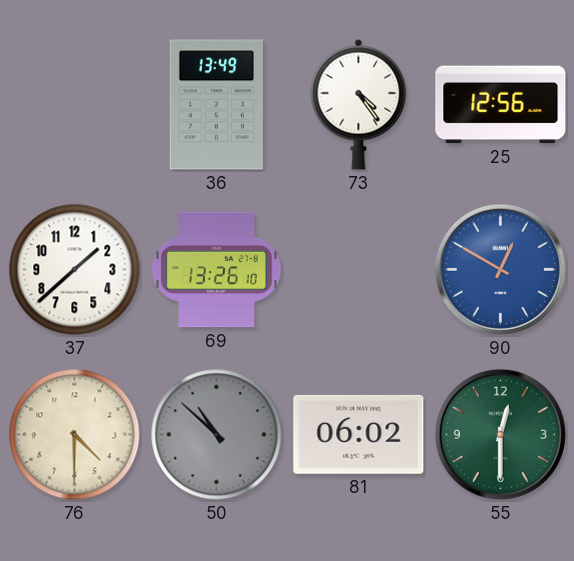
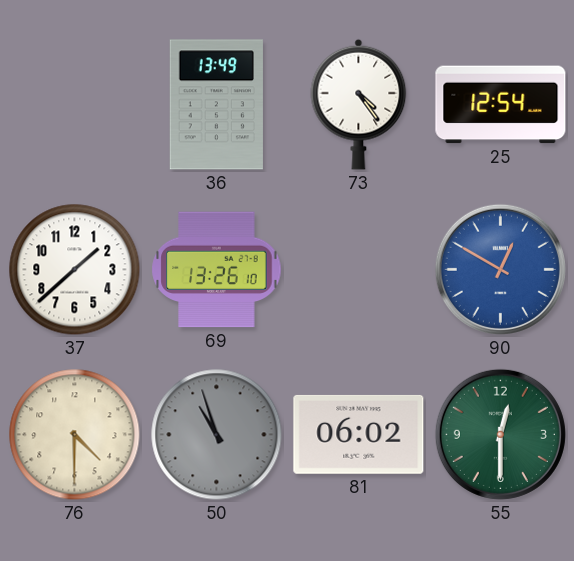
25: 12:56 -> 12:54 (501, 105)
50: 10:52 -> 10:57 (217, 435)
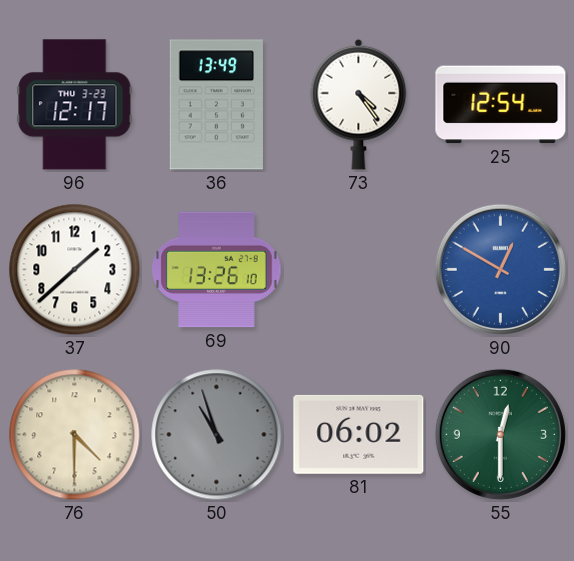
96: none -> 12:17 (75, 105)
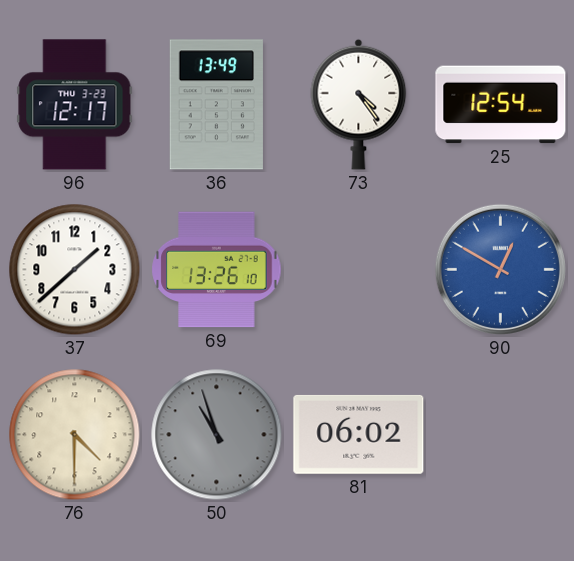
55: 12:30 -> none (500, 434)
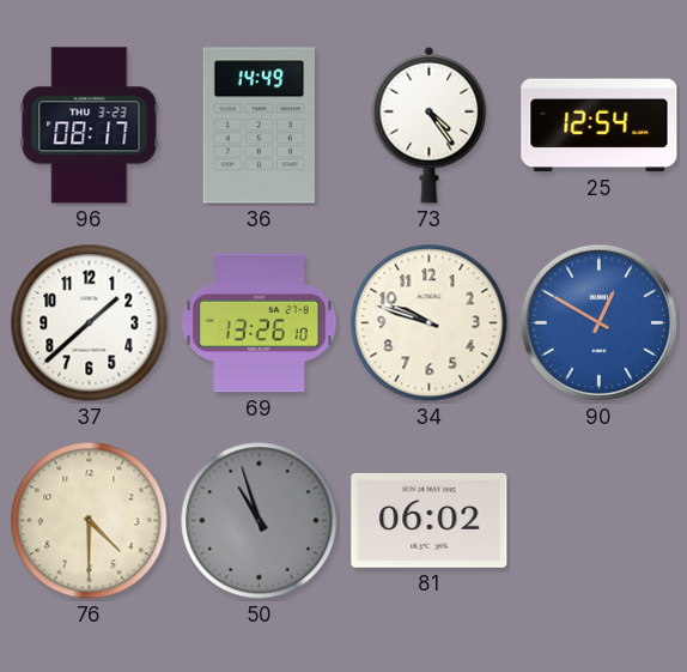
96: 12:17 -> 08:17 (90, 126)
36: 13:49 -> 14:49 (259, 126)
34: none -> 9:48 (430, 323)
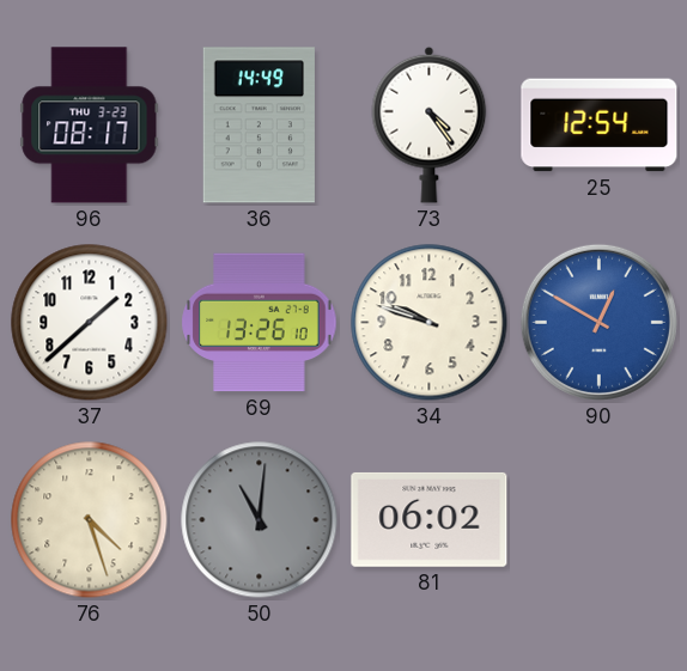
76: 4:30 -> 4:27 (90, 520)
50: 10:57 -> 11:01 (260, 520)
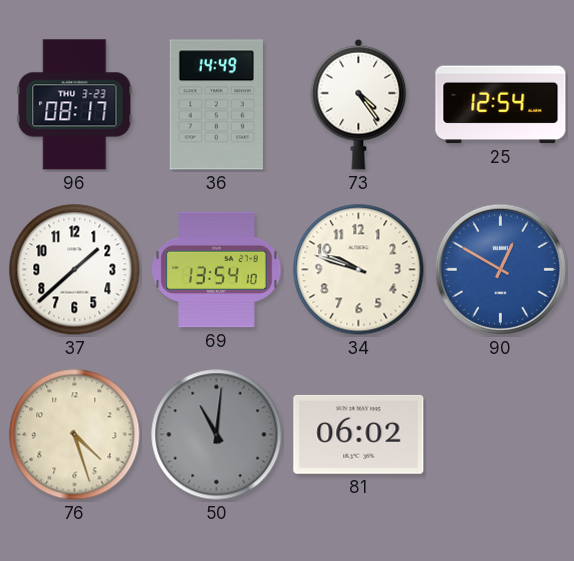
69: 13:26 -> 13:54 (217, 270)
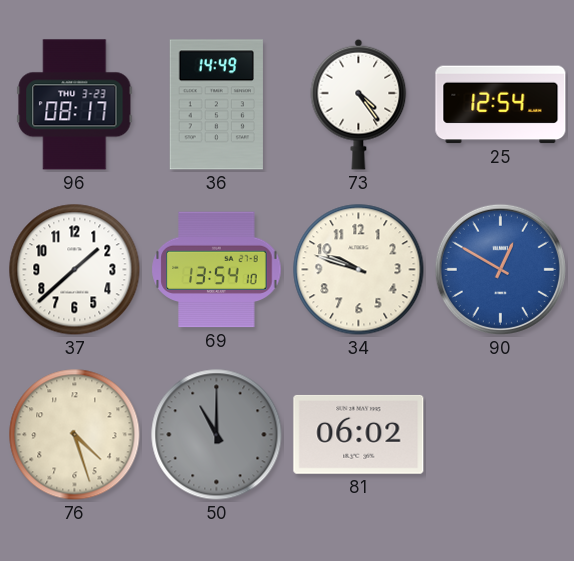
50: 11:01 -> 11:00 (217, 435)
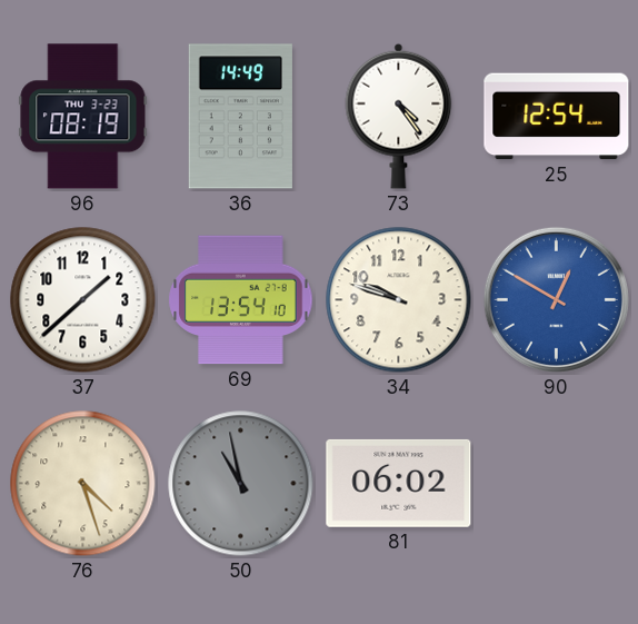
96: 08:17 -> 08:19 (83, 117)
50: 11:00 -> 10:58 (241, 484)
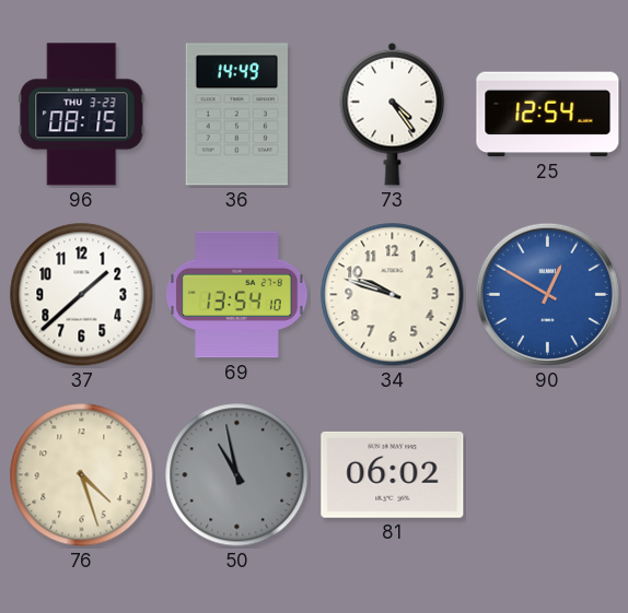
96: 08:19 -> 08:15 (82, 115)
